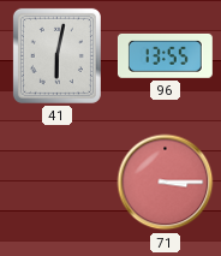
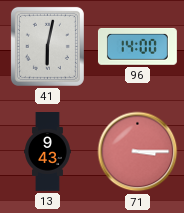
96: 13:55 -> 14:00 (137, 46)
13: none -> 9:43 (48, 152)
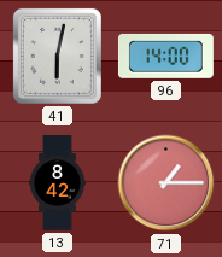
13: 9:43 -> 8:42 (58, 183)
71: 3:15 -> 1:15 (166, 183)
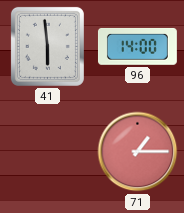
41: 6:02 -> 5:59 (47, 46)
13: 8:42 -> none (58, 183)
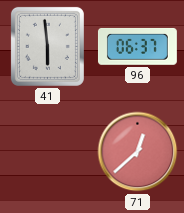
96: 14:00 -> 06:37 (137, 46)
71: 1:15 -> 12:38 (138, 152)
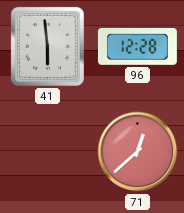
96: 06:37 -> 12:28 (137, 46)
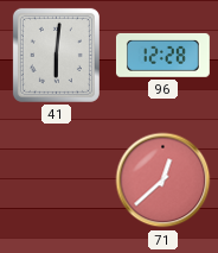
41: 5:59 -> 6:01 (56, 55)
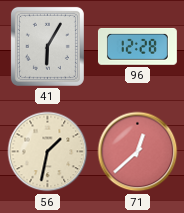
41: 6:01 -> 6:05 (47, 46)
56: none -> 1:32 (48, 152)
